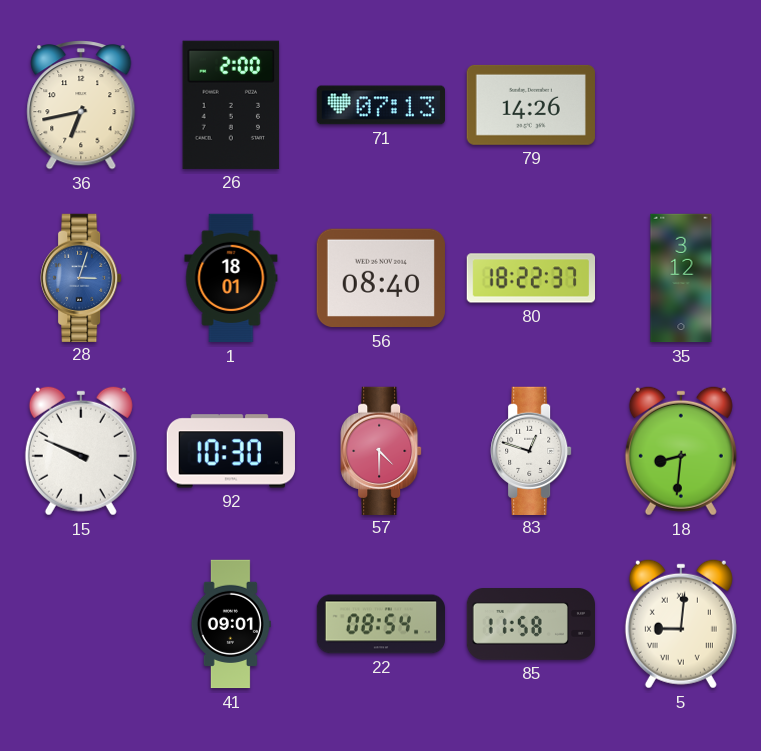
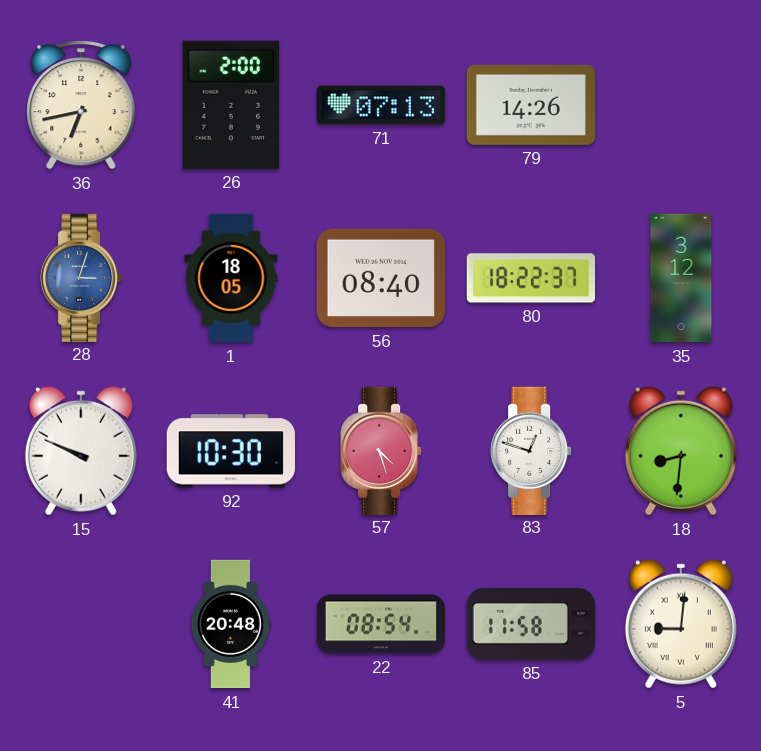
1: 18:01 -> 18:05 (231, 278)
57: 4:30 -> 4:27 (381, 450)
41: 09:01 -> 20:48 (231, 624)
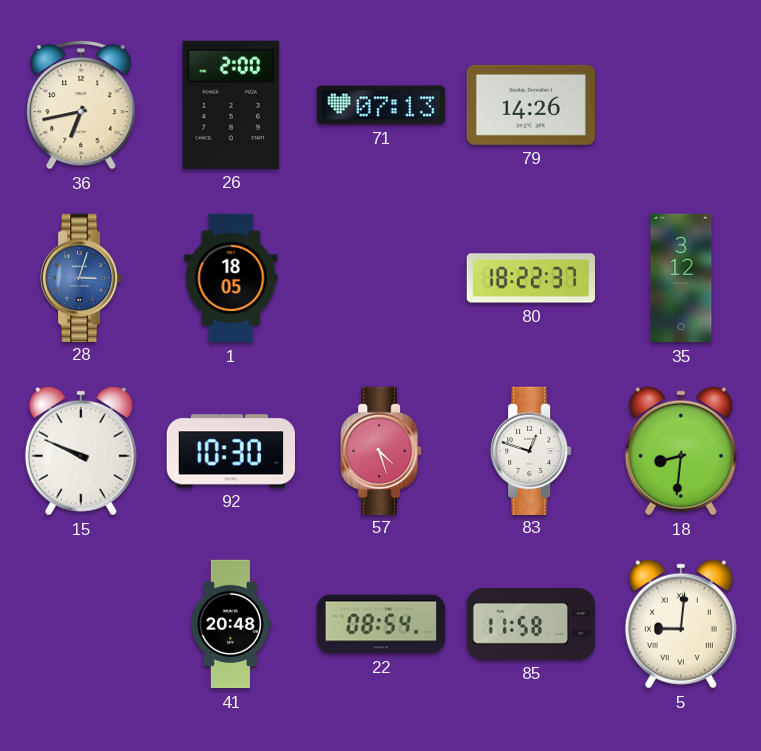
56: 08:40 -> none (381, 278)
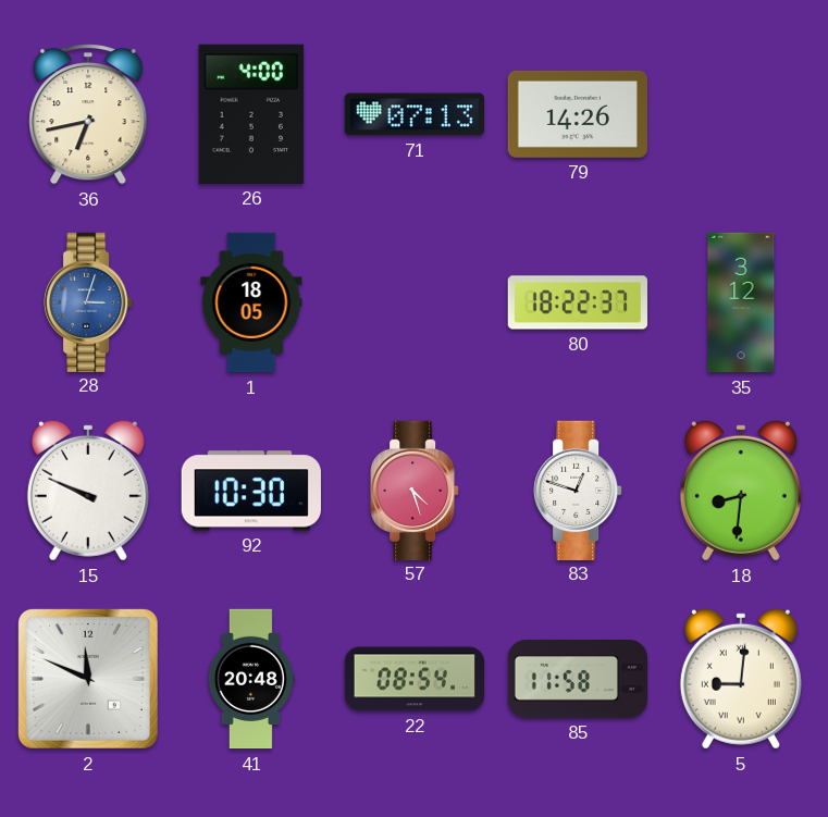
26: 2:00 -> 4:00 (251, 114)
2: none -> 11:49 (88, 679)
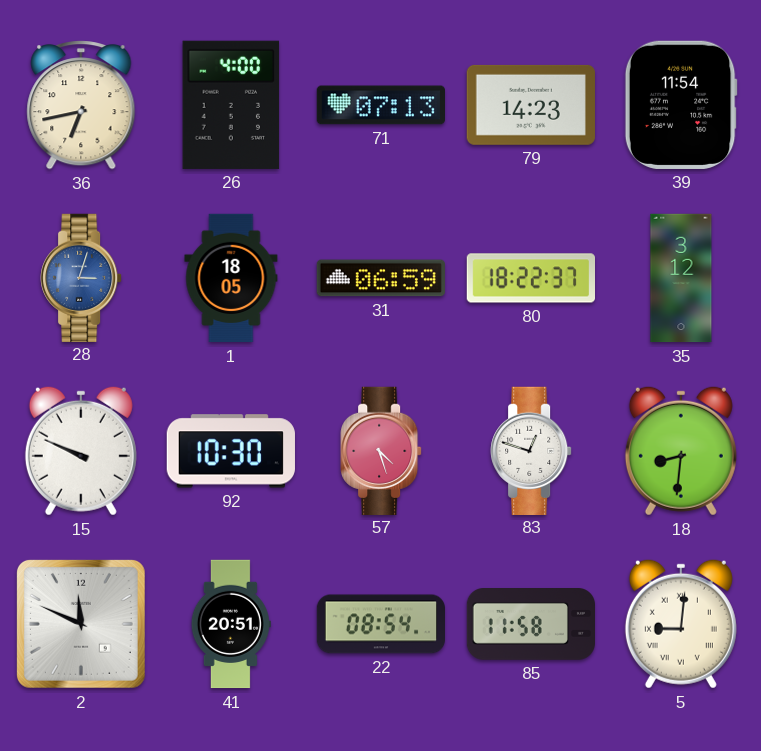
79: 14:26 -> 14:23 (531, 105)
39: none -> 11:54 (681, 105)
31: none -> 06:59 (380, 278)
41: 20:48 -> 20:51 (231, 624)
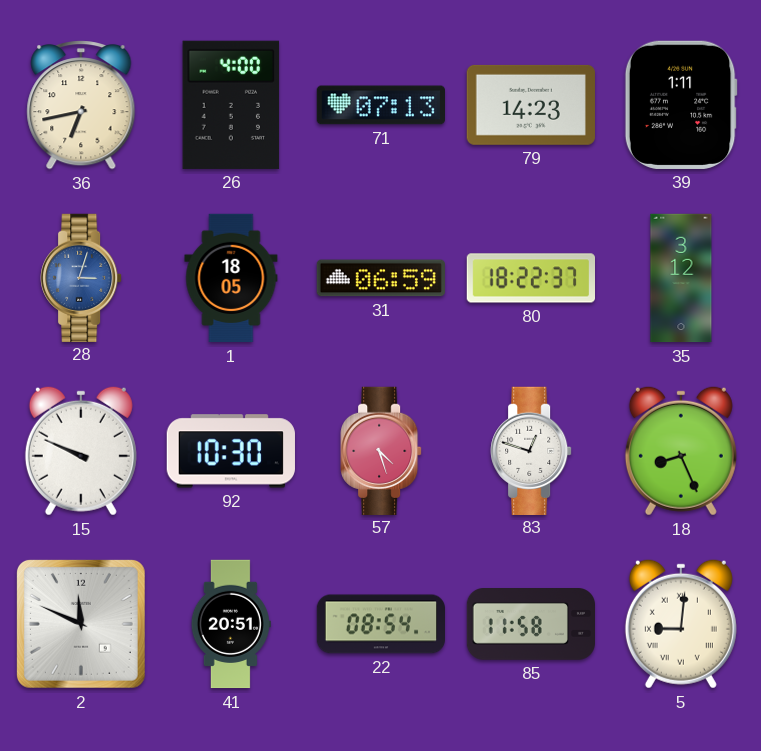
39: 11:54 -> 1:11 (681, 105)
18: 8:31 -> 8:26 (681, 451)
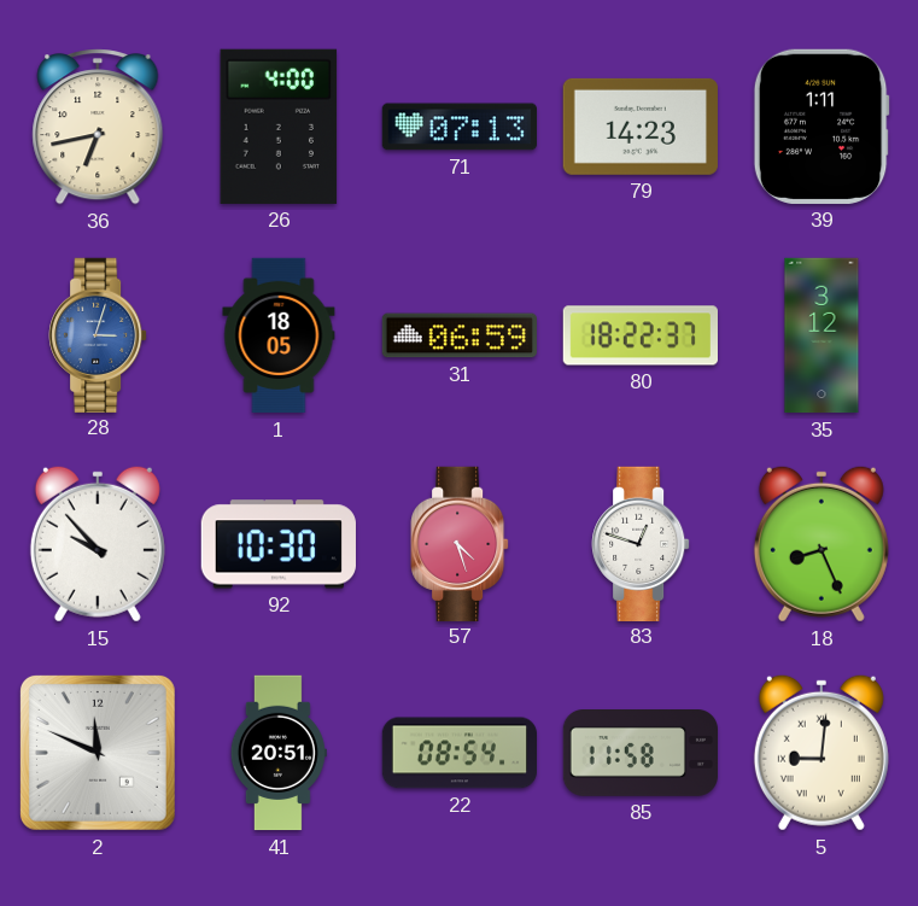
15: 9:49 -> 9:53 (98, 544)
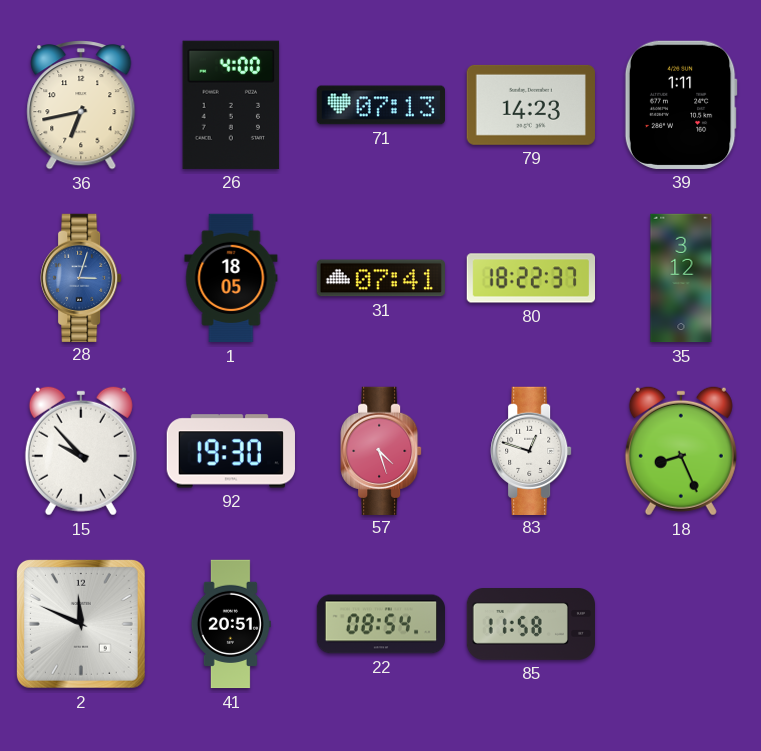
31: 06:59 -> 07:41 (380, 278)
92: 10:30 -> 19:30 (231, 451)
5: 9:01 -> none (821, 753)
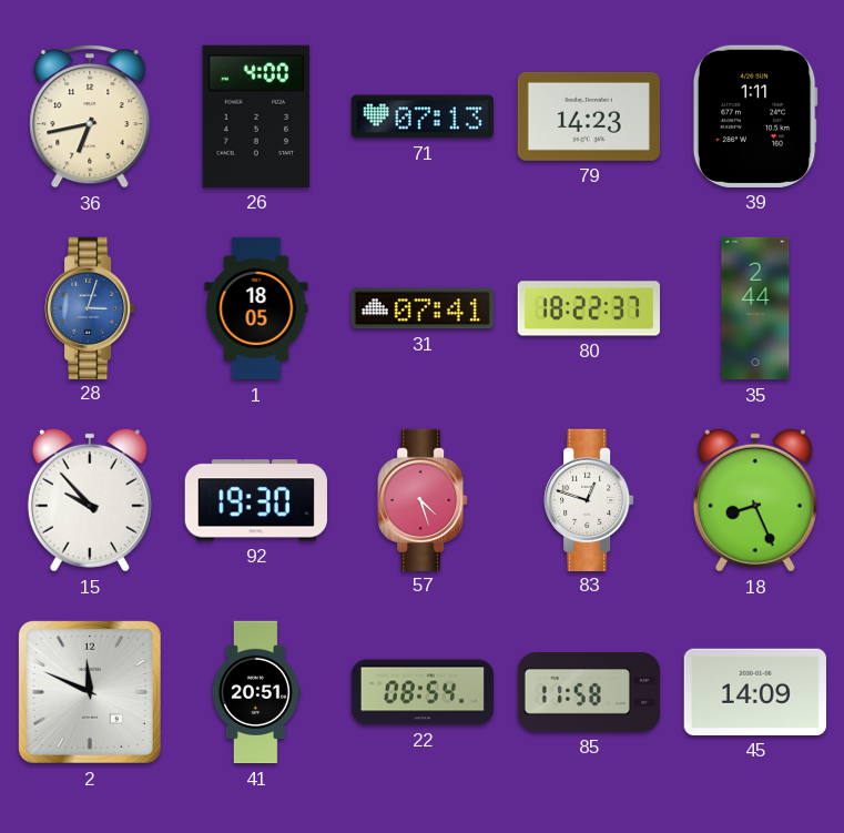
35: 3:12 -> 2:44 (755, 308)
45: none -> 14:09 (755, 692)
